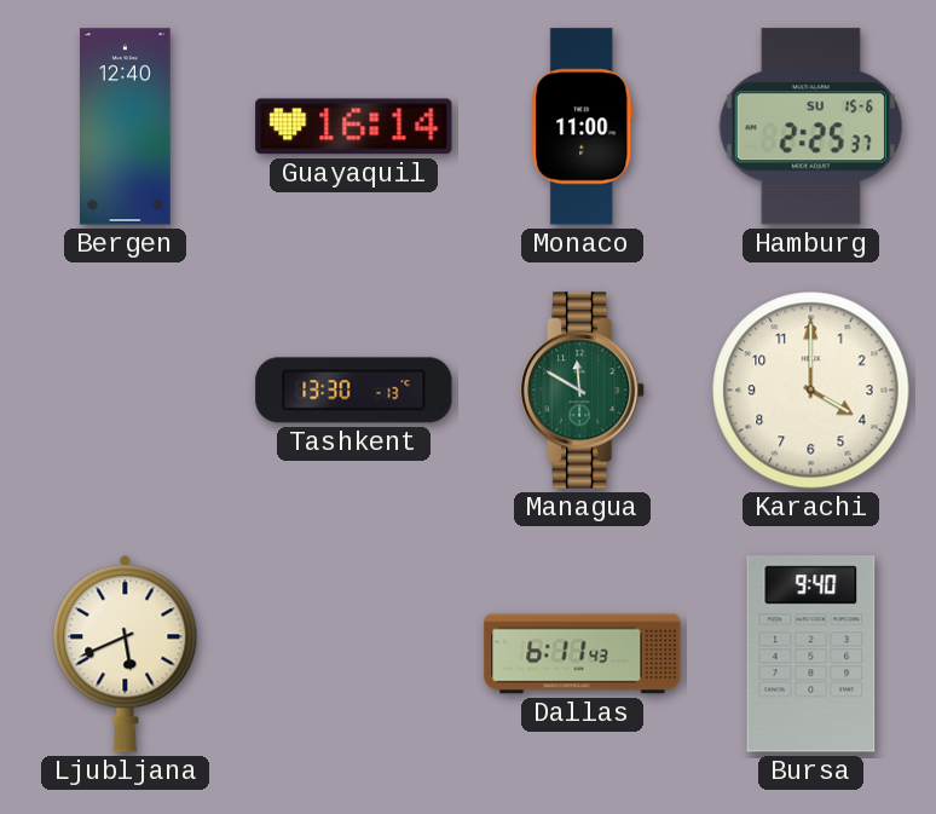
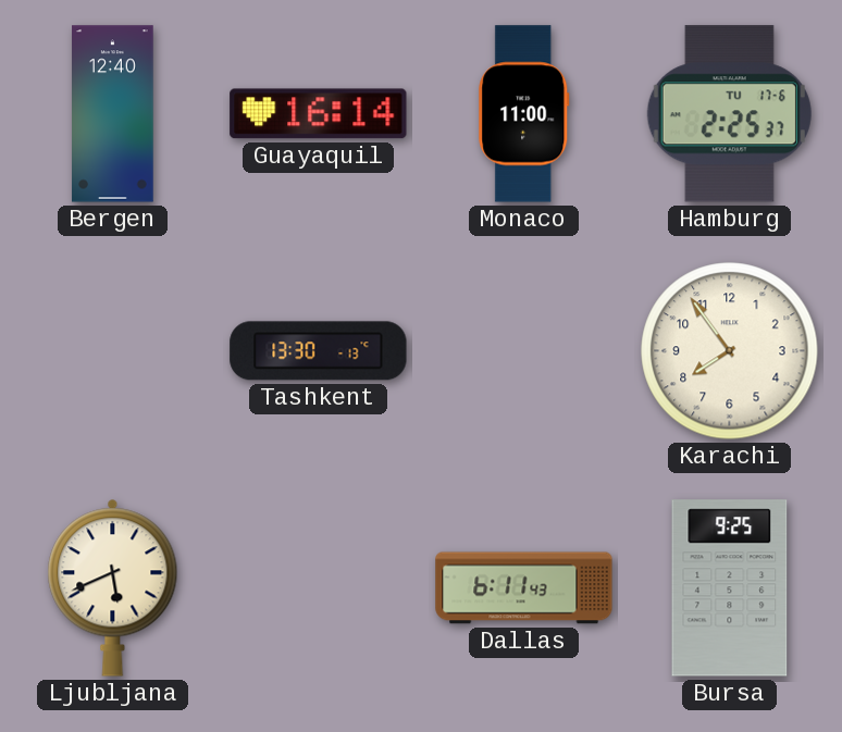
Hamburg date: SU 15-6 -> TU 17-6 (729, 114)
Managua: 11:50 -> none (583, 391)
Karachi: 4:00 -> 7:54 (730, 351)
Bursa: 9:40 -> 9:25 (730, 588)
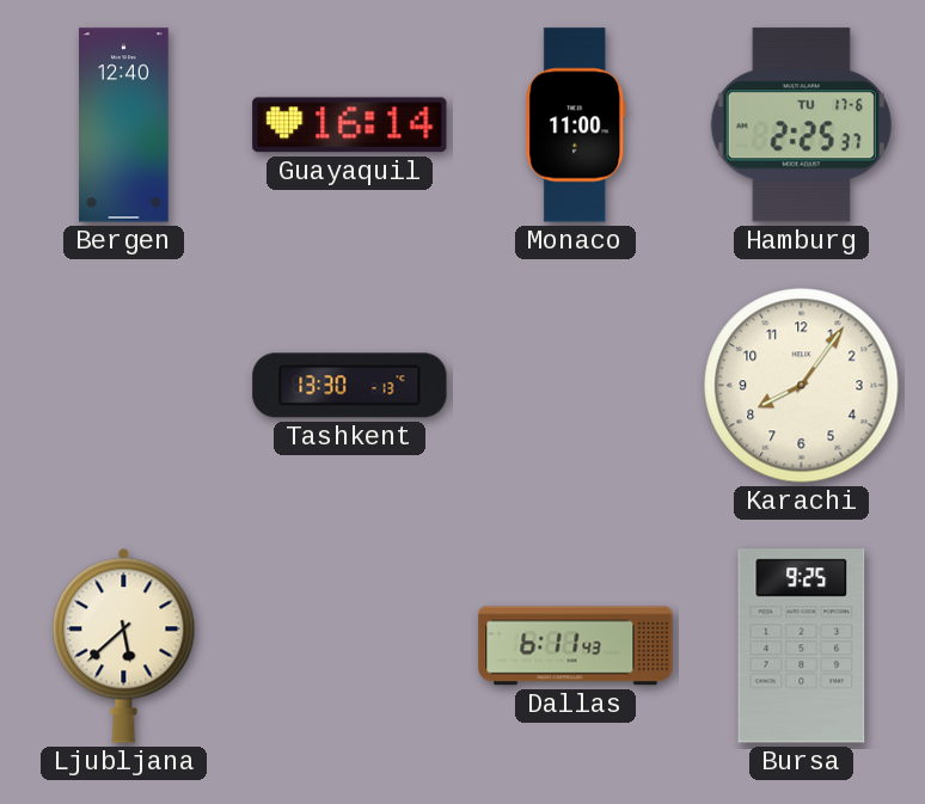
Karachi: 7:54 -> 8:06 (802, 386)
Ljubljana: 5:41 -> 5:38 (124, 645)
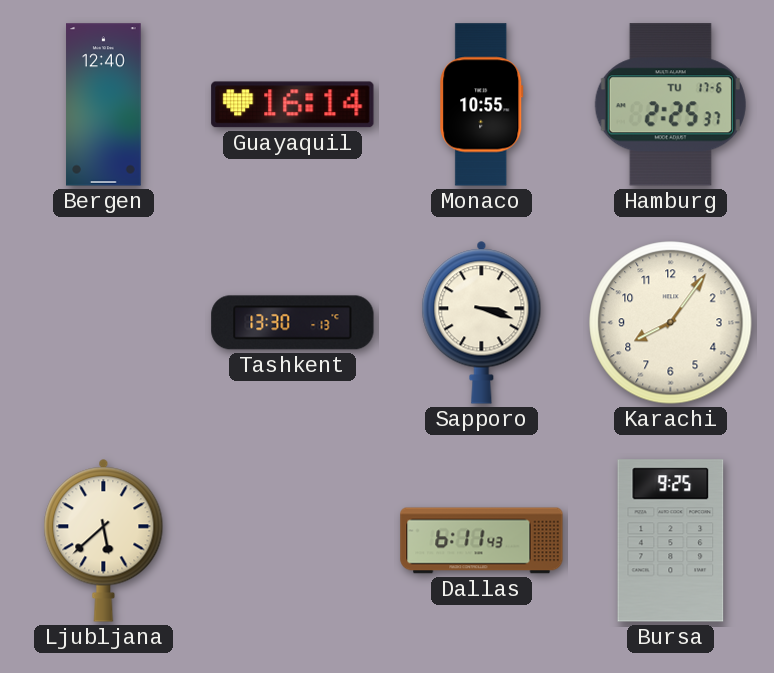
Monaco: 11:00 -> 10:55 (482, 105)
Sapporo: none -> 3:18 (482, 322)
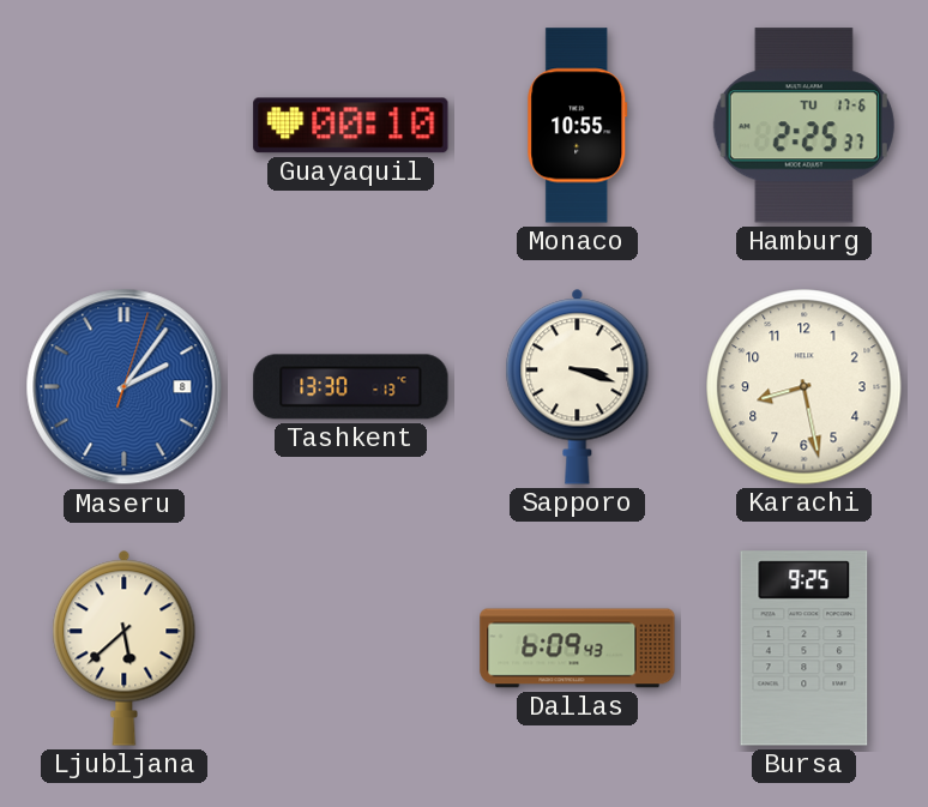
Bergen: 12:40 -> none (104, 105)
Guayaquil: 16:14 -> 00:10 (351, 126)
Maseru: none -> 2:06 (125, 387)
Karachi: 8:06 -> 8:28 (805, 387)
Dallas: 6:11 -> 6:09 (578, 649)
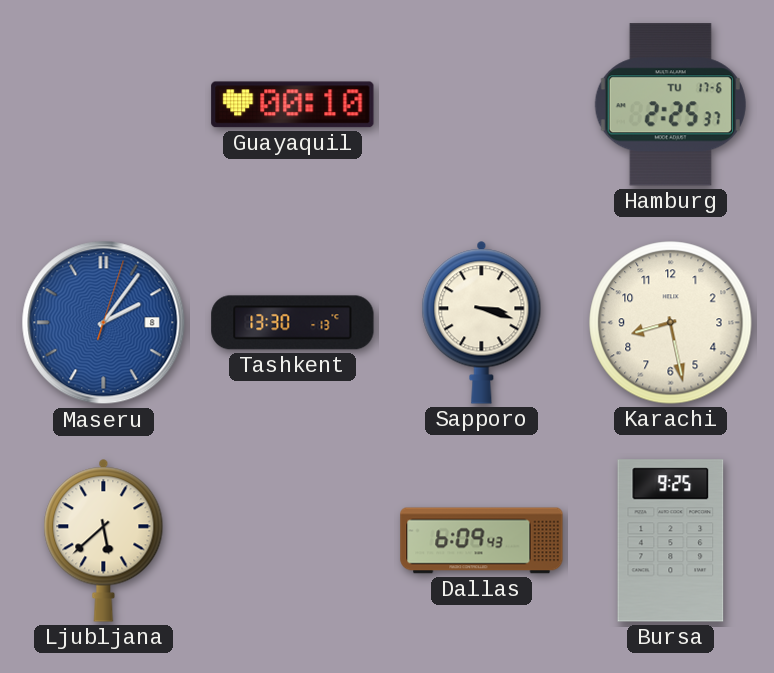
Monaco: 10:55 -> none (578, 126)
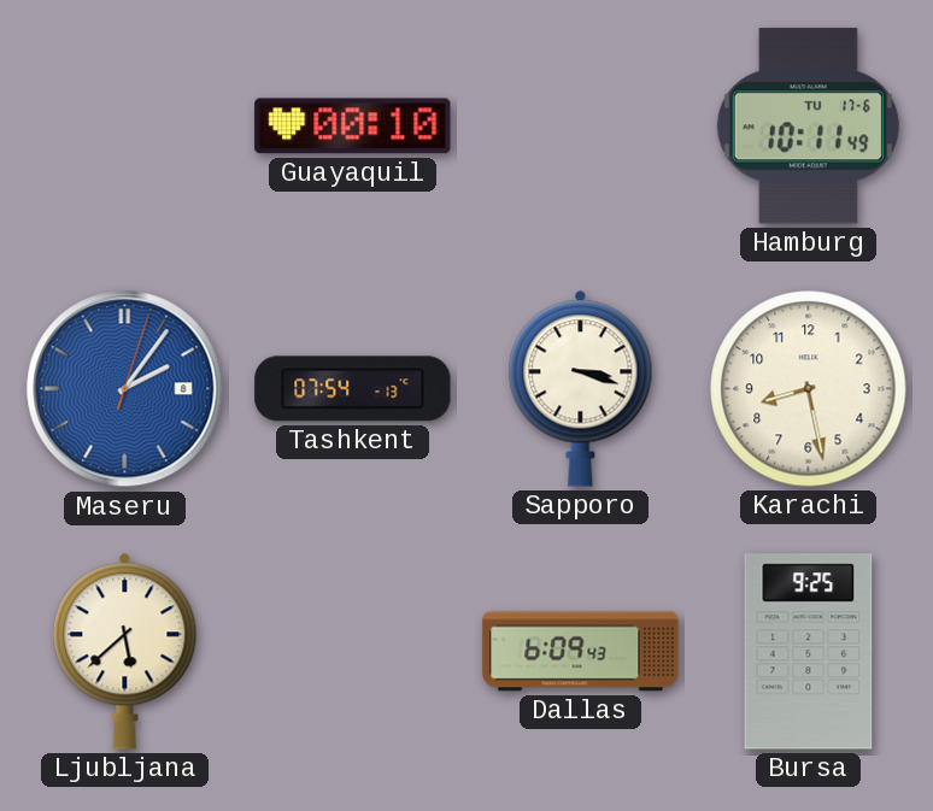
Hamburg: 2:25 -> 10:11 (808, 127)
Tashkent: 13:30 -> 07:54 (353, 389)
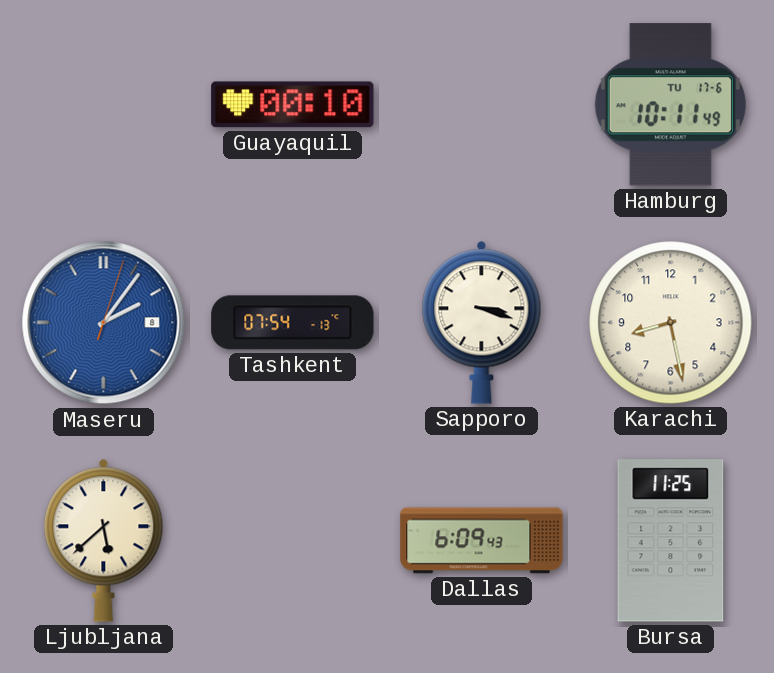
Bursa: 9:25 -> 11:25 (671, 541)
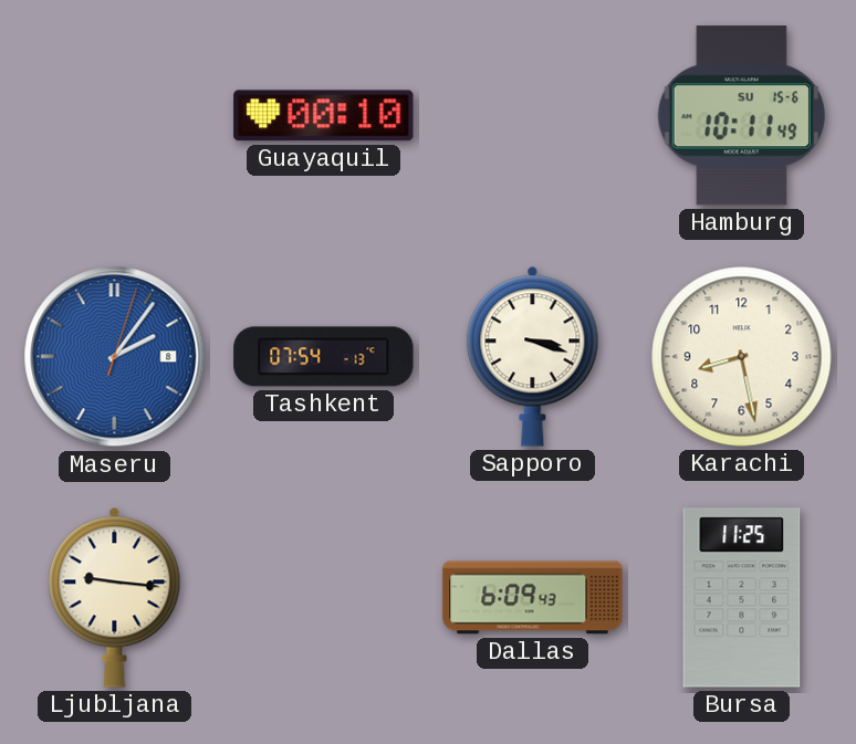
Hamburg date: TU 17-6 -> SU 15-6 (741, 116)
Ljubljana: 5:38 -> 9:16 (115, 597)
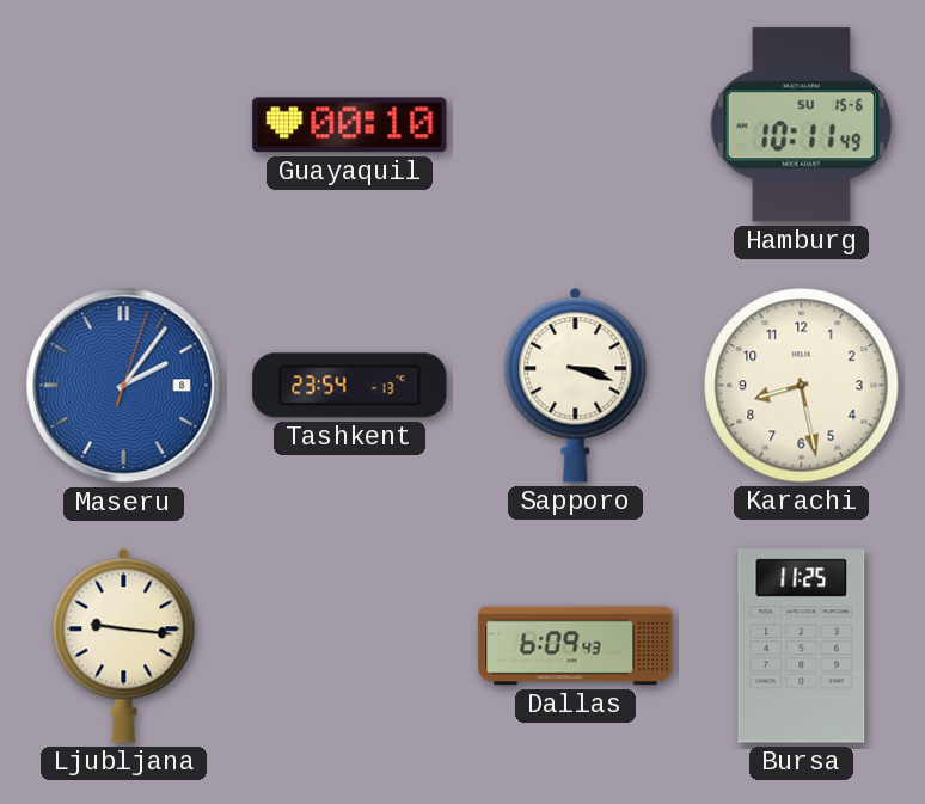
Tashkent: 07:54 -> 23:54 (350, 386)
